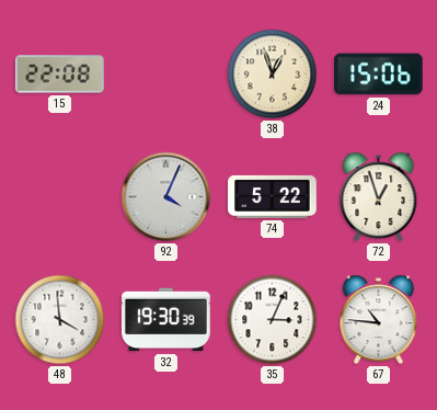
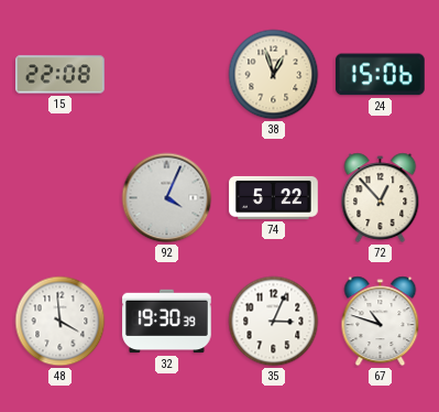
72: 12:57 -> 12:53 (381, 198)
67: 10:46 -> 10:48 (381, 322)
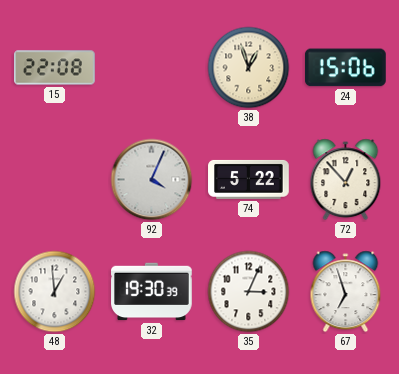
48: 3:59 -> 12:59 (55, 292)
67: 10:48 -> 6:57 (346, 292)
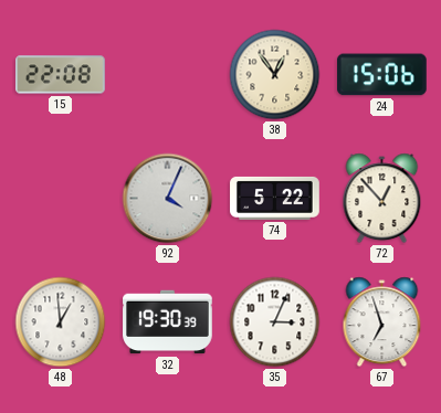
38: 12:57 -> 12:54 (275, 75)
